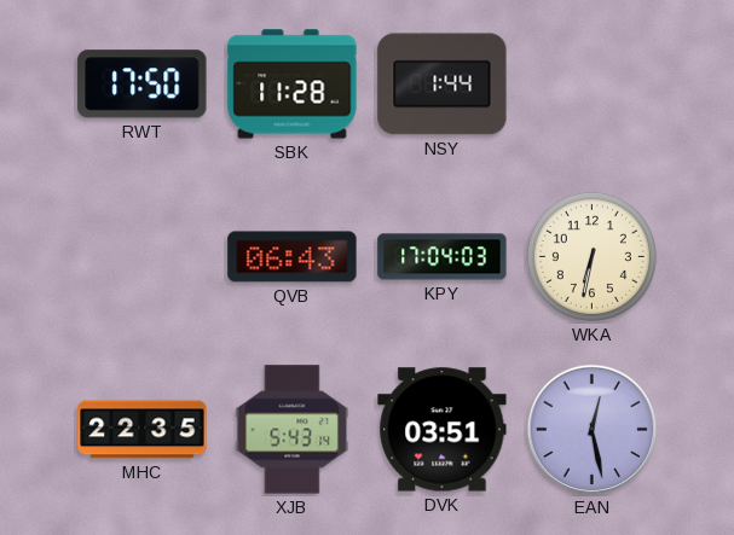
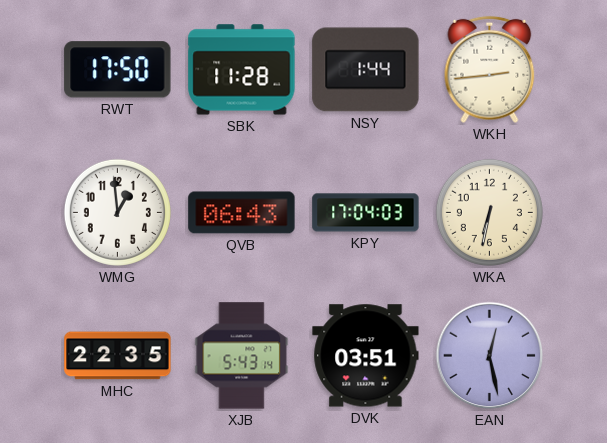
WKH: none -> 2:44 (490, 70)
WMG: none -> 12:59 (117, 212)
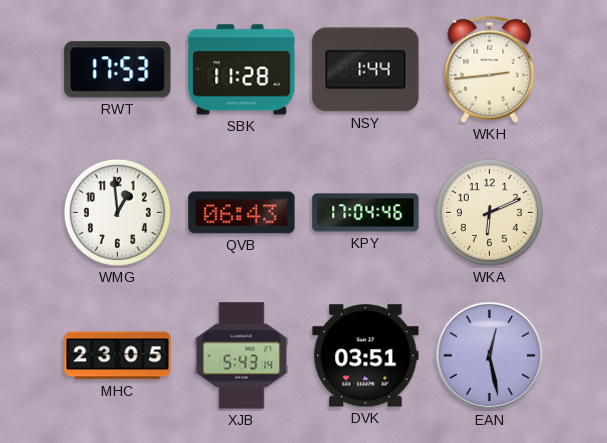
RWT: 17:50 -> 17:53 (118, 70)
KPY: 17:04:03 -> 17:04:46 (366, 213)
WKA: 6:32 -> 6:11 (489, 212)
MHC: 22:35 -> 23:05 (118, 356)
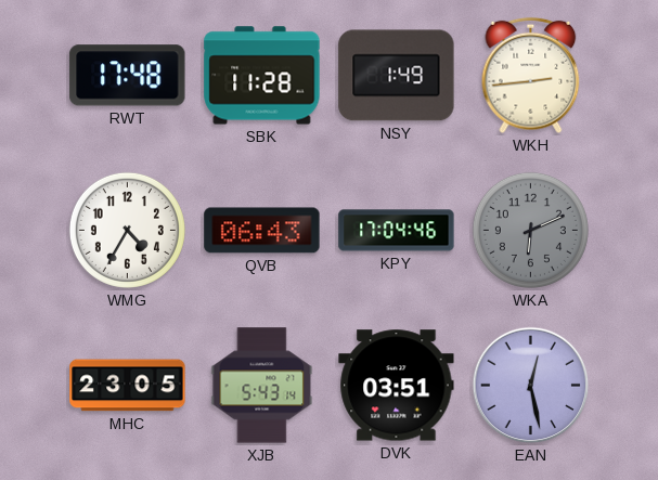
RWT: 17:53 -> 17:48 (128, 76)
NSY: 1:44 -> 1:49 (397, 76)
WMG: 12:59 -> 4:35 (127, 230)
WKA dial: cream -> grey (530, 230)
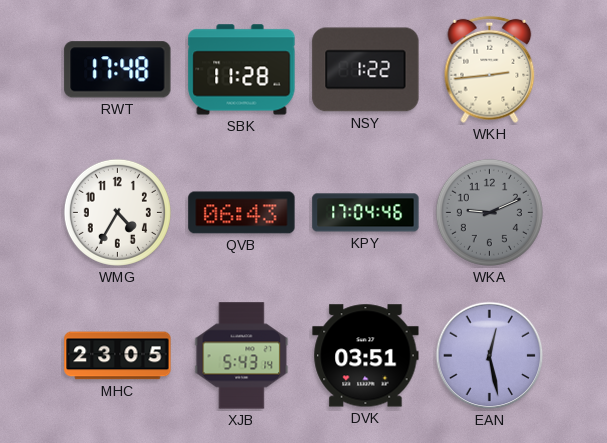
NSY: 1:49 -> 1:22 (366, 70)
WKA: 6:11 -> 9:11 (489, 212)
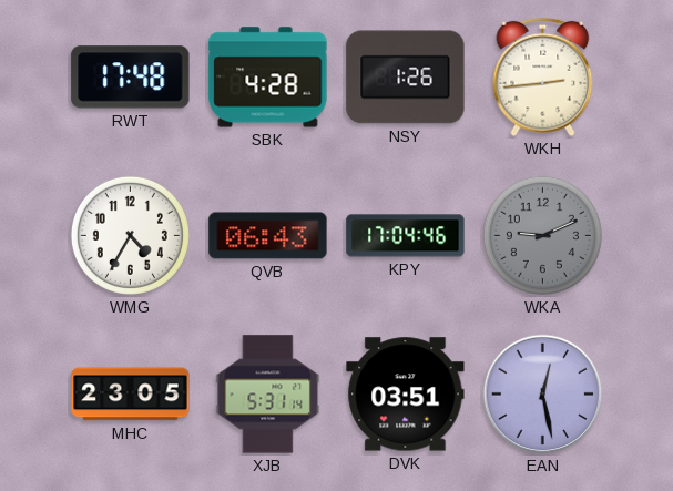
SBK: 11:28 -> 4:28 (268, 78)
NSY: 1:22 -> 1:26 (406, 78)
XJB: 5:43 -> 5:31 (268, 395)
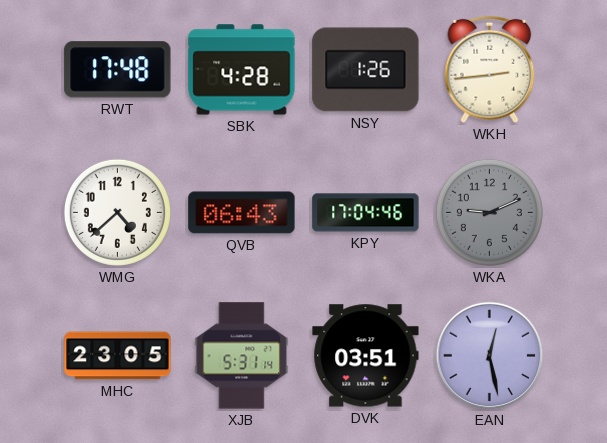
WMG: 4:35 -> 4:38 (117, 212)
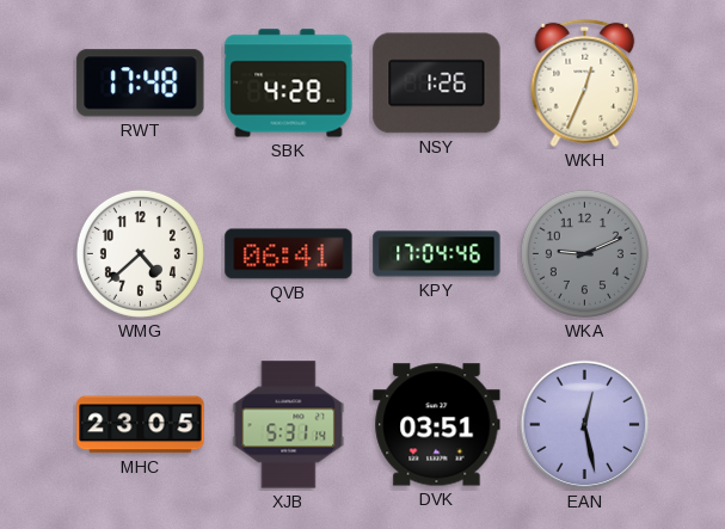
WKH: 2:44 -> 12:34 (585, 84)
QVB: 06:43 -> 06:41 (289, 254)
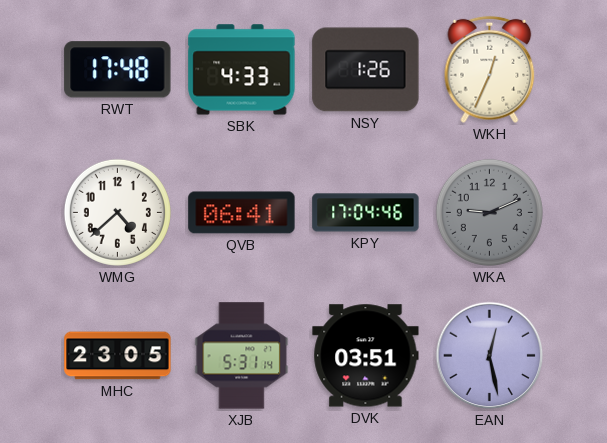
SBK: 4:28 -> 4:33 (242, 70)
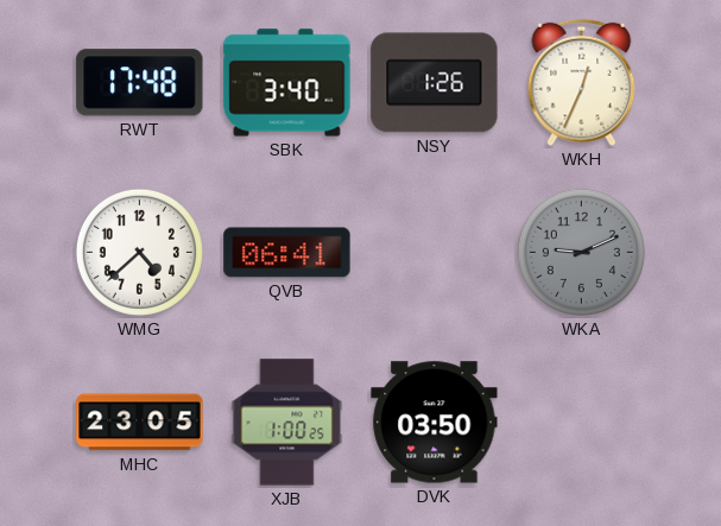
SBK: 4:33 -> 3:40 (287, 83)
KPY: 17:04 -> none (366, 213)
XJB: 5:31 -> 1:00 (287, 423)
DVK: 03:51 -> 03:50 (435, 423)
EAN: 12:28 -> none (490, 356)
